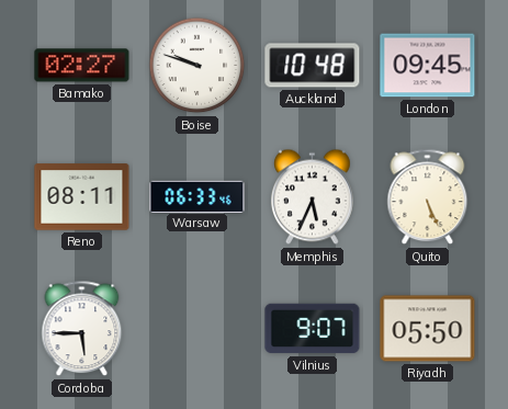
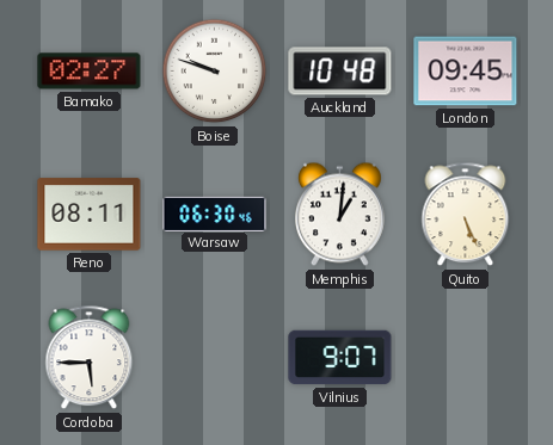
Warsaw: 06:33 -> 06:30 (215, 214)
Memphis: 5:34 -> 1:01 (340, 215)
Riyadh: 05:50 -> none (428, 329)
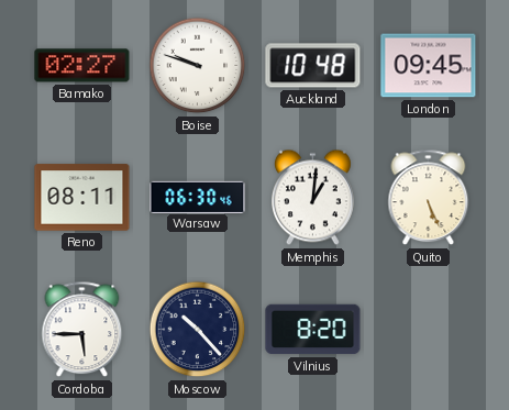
Moscow: none -> 10:23 (198, 330)
Vilnius: 9:07 -> 8:20 (313, 330)
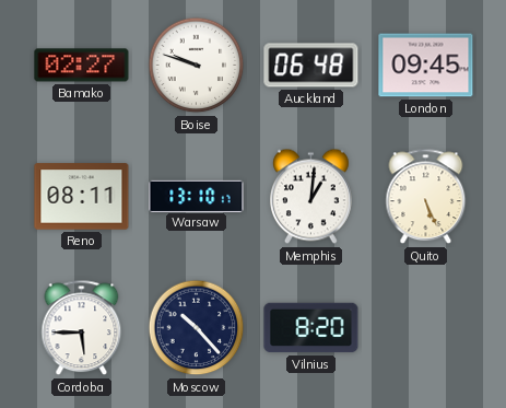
Auckland: 10:48 -> 06:48 (311, 66)
Warsaw: 06:30 -> 13:10 (197, 196)
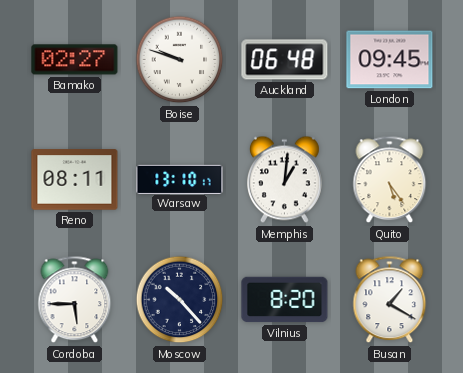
Quito: 5:26 -> 5:24 (390, 180)
Busan: none -> 1:20 (390, 300)
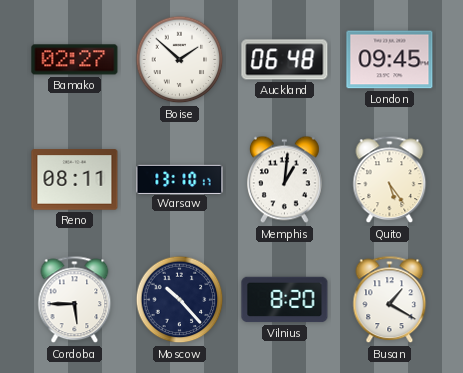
Boise: 9:48 -> 1:52 (180, 60)
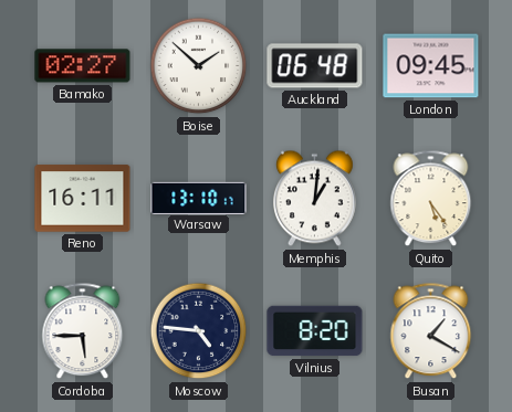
Reno: 08:11 -> 16:11 (83, 199)
Moscow: 10:23 -> 4:46 (199, 331)
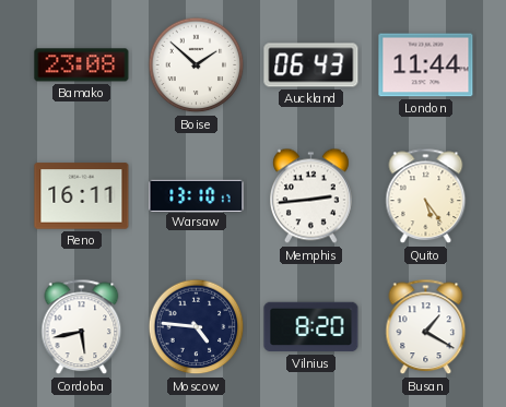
Bamako: 02:27 -> 23:08 (82, 65)
Auckland: 06:48 -> 06:43 (311, 65)
London: 09:45 -> 11:44 (426, 65)
Memphis: 1:01 -> 2:44 (311, 196)
Cordoba: 5:45 -> 5:43 (82, 327)
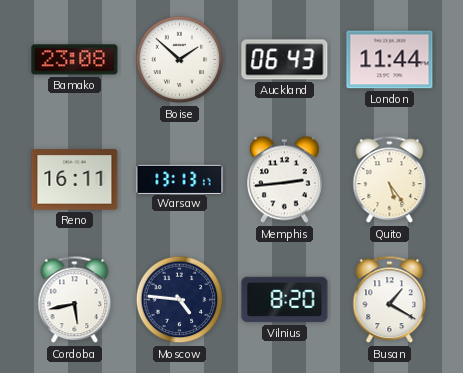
Warsaw: 13:10 -> 13:13 (180, 179)
